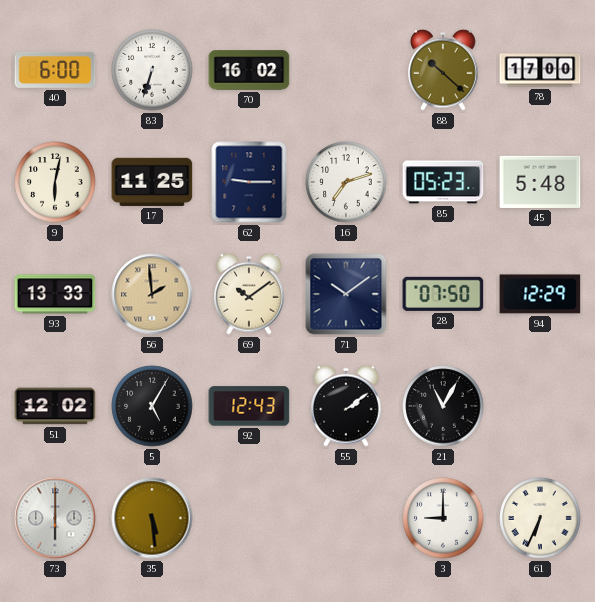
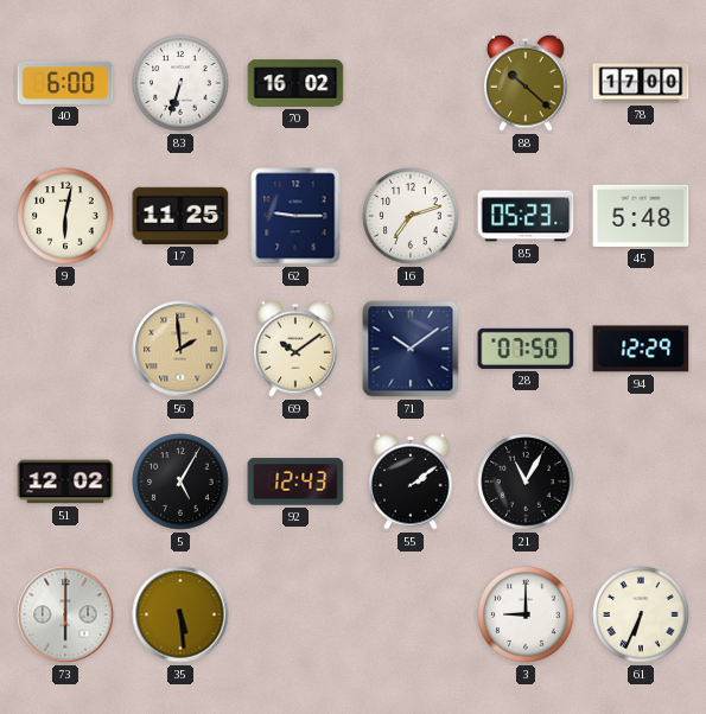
93: 13:33 -> none (55, 294)
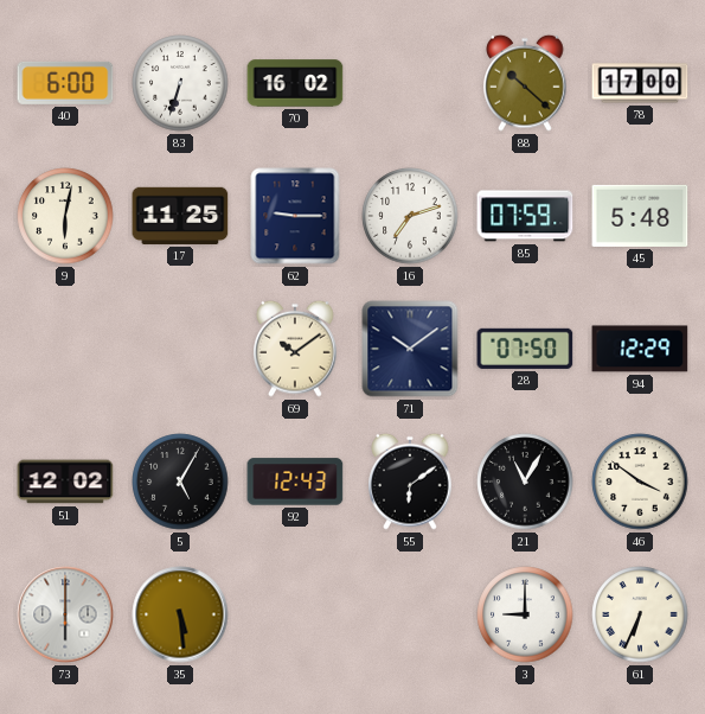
85: 05:23 -> 07:59 (525, 216)
56: 1:59 -> none (180, 349)
55: 2:09 -> 6:09 (410, 482)
46: none -> 3:51 (640, 482)
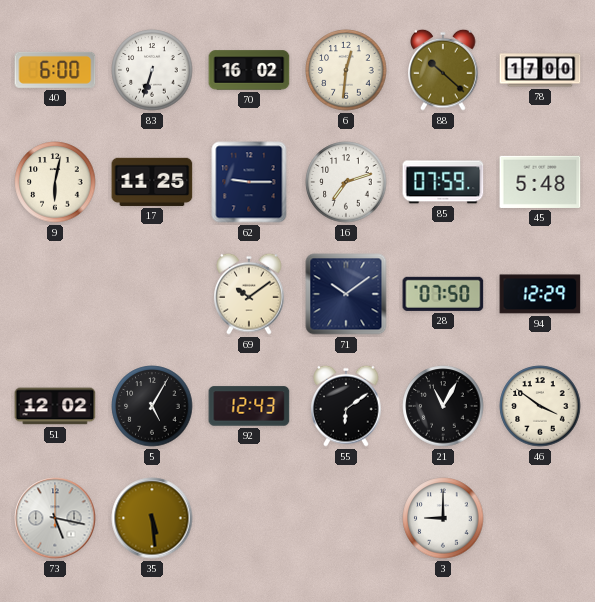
6: none -> 12:31 (346, 70)
73: 6:00 -> 5:17 (55, 518)
61: 6:34 -> none (640, 614)
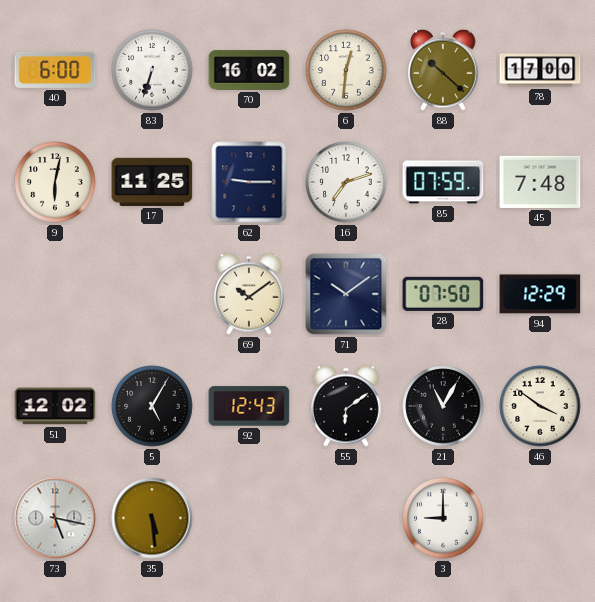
45: 5:48 -> 7:48 (540, 182)
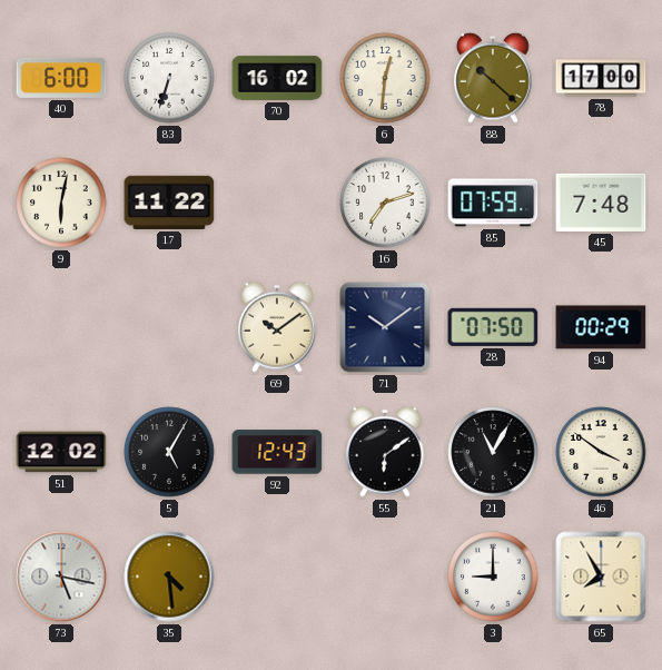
17: 11:25 -> 11:22 (169, 203)
62: 9:15 -> none (249, 182)
94: 12:29 -> 00:29 (601, 327)
35: 5:29 -> 4:29 (169, 577)
65: none -> 7:55 (601, 577)
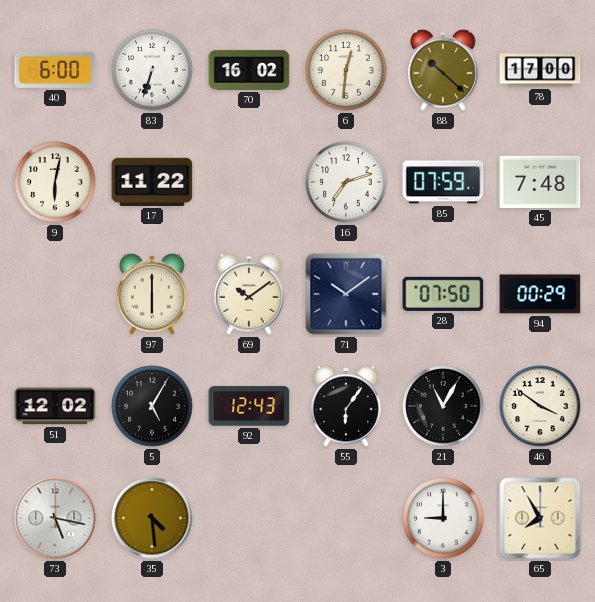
97: none -> 6:00 (152, 294)
55: 6:09 -> 6:06 (346, 406)
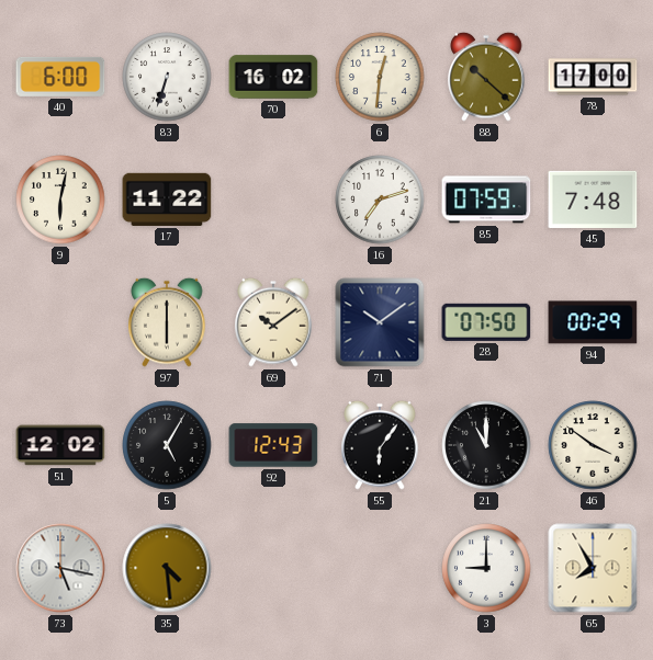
21: 11:05 -> 11:00 (486, 445)
